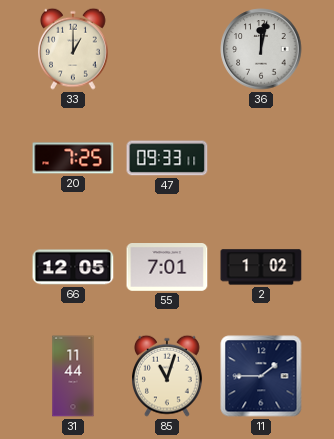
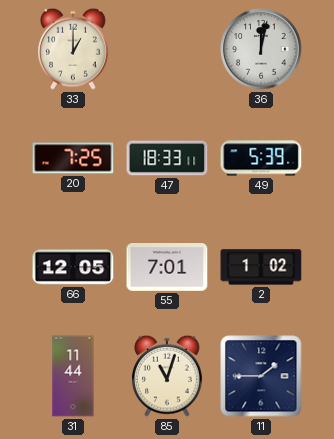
47: 09:33 -> 18:33 (167, 158)
49: none -> 5:39 (261, 158)
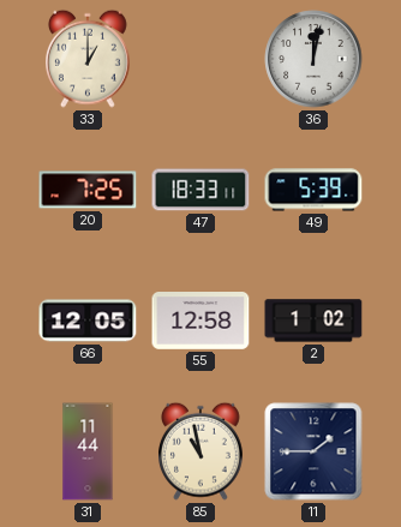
55: 7:01 -> 12:58 (200, 322)
85: 11:03 -> 10:58 (202, 451)
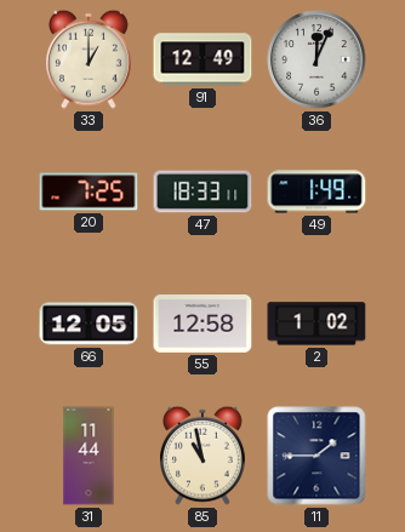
91: none -> 12:49 (202, 59)
36: 12:02 -> 12:04 (316, 59)
49: 5:39 -> 1:49 (316, 191)
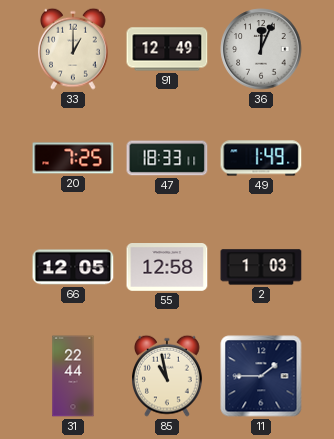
2: 1:02 -> 1:03 (261, 267)
31: 11:44 -> 22:44 (73, 376)
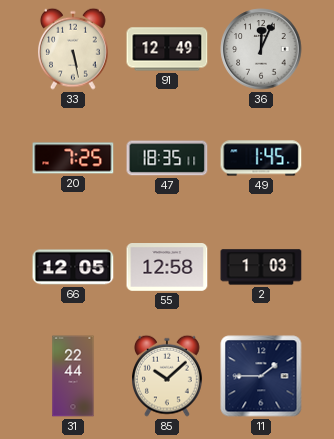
33: 1:00 -> 5:28 (74, 49)
47: 18:33 -> 18:35 (167, 158)
49: 1:49 -> 1:45 (261, 158)
85: 10:58 -> 10:08 (168, 376)
